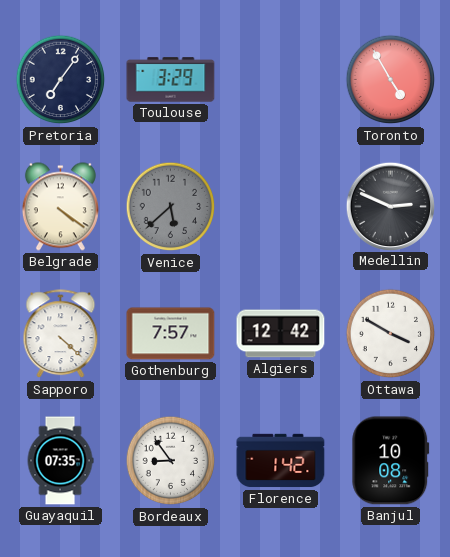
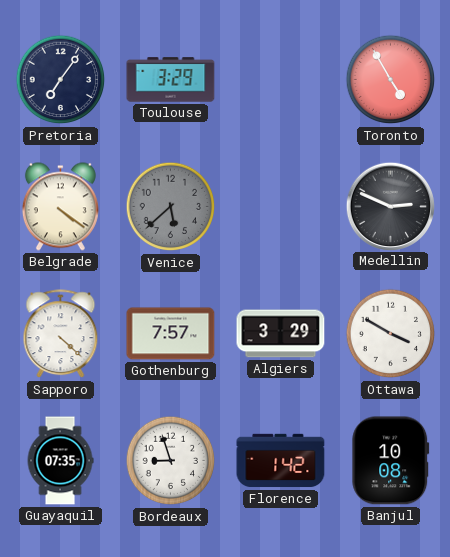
Algiers: 12:42 -> 3:29 (281, 334)
Bordeaux: 8:54 -> 8:57 (171, 461)
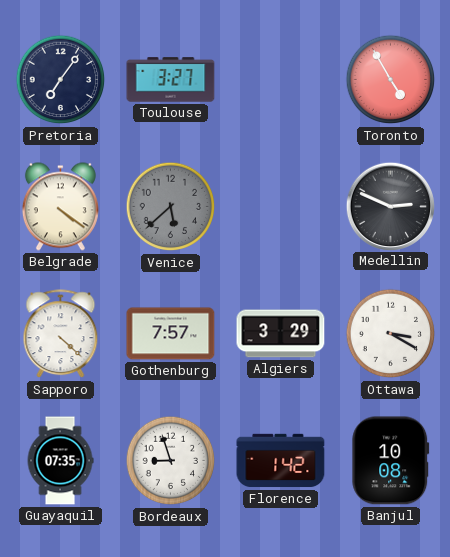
Toulouse: 3:29 -> 3:27 (171, 80)
Ottawa: 3:50 -> 3:20 (391, 334)
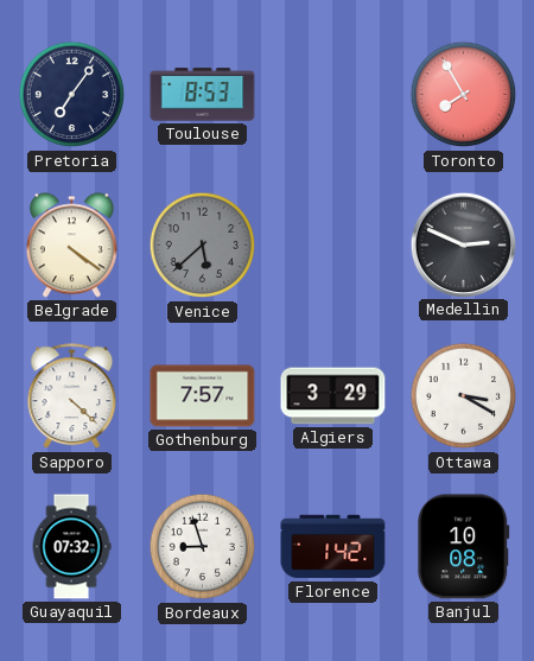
Toulouse: 3:27 -> 8:53 (203, 95)
Toronto: 4:55 -> 7:55 (464, 95)
Guayaquil: 07:35 -> 07:32 (71, 547)
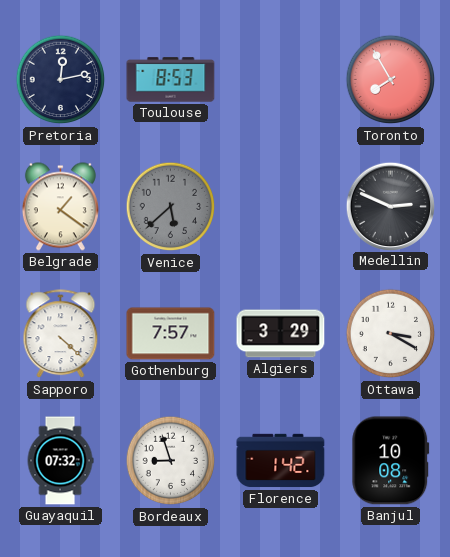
Pretoria: 7:06 -> 12:13 (61, 80)
Belgrade: 4:21 -> 1:21 (60, 207)
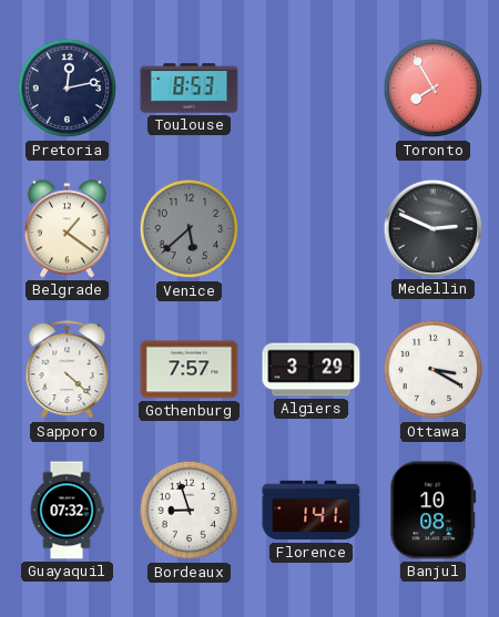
Florence: 1:42 -> 1:41 (312, 511)
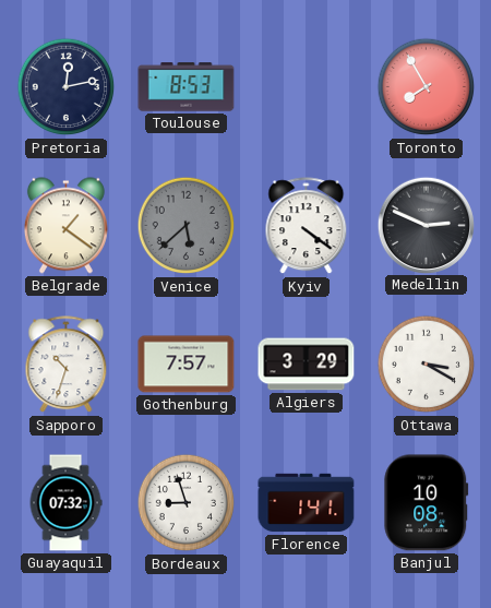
Kyiv: none -> 4:21 (307, 226)
Sapporo: 4:22 -> 10:33 (67, 365)
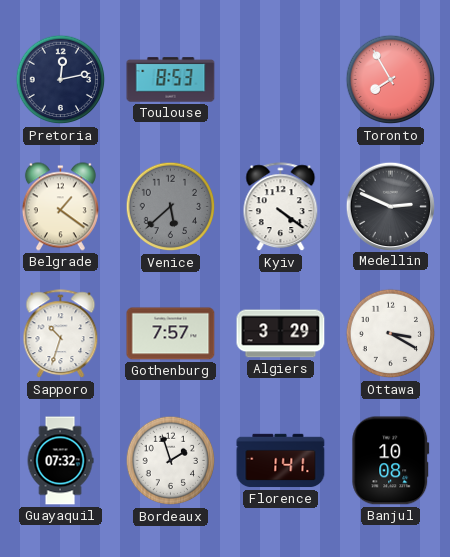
Bordeaux: 8:57 -> 1:57 (171, 461)
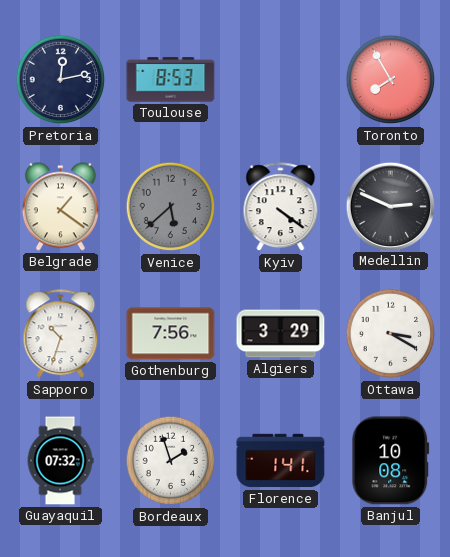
Gothenburg: 7:57 -> 7:56 (171, 334)
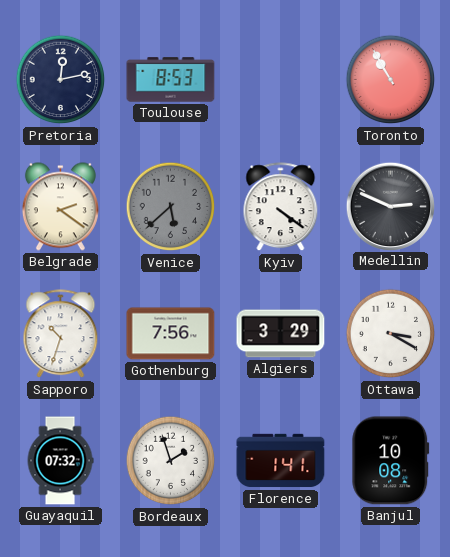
Toronto: 7:55 -> 10:55 (391, 80)
Belgrade: 1:21 -> 2:21 (60, 207)
